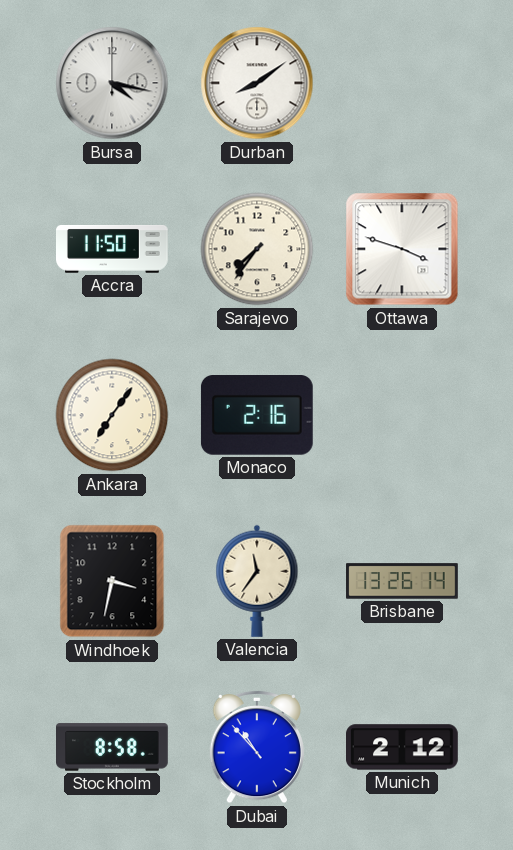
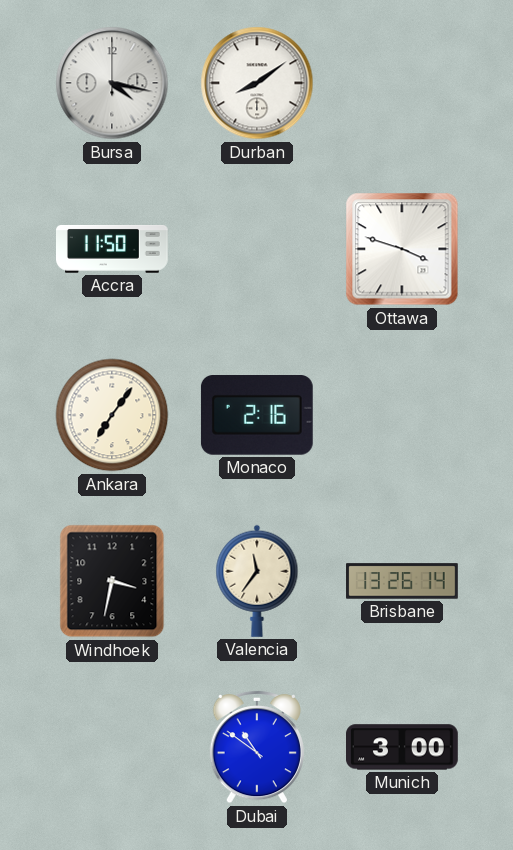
Sarajevo: 7:36 -> none (257, 249)
Stockholm: 8:58 -> none (113, 747)
Dubai: 10:53 -> 10:51 (257, 747)
Munich: 2:12 -> 3:00 (403, 747)
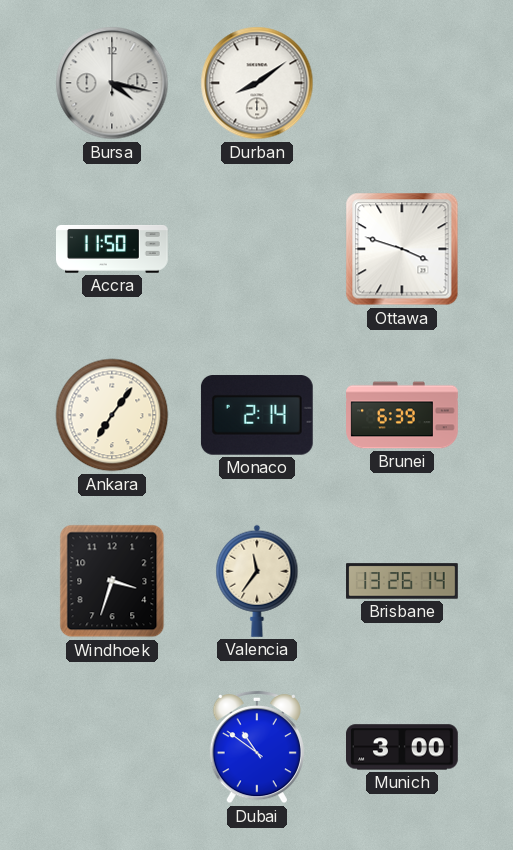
Monaco: 2:16 -> 2:14 (257, 416)
Brunei: none -> 6:39 (402, 415)
Windhoek: 3:32 -> 3:33 (112, 581)
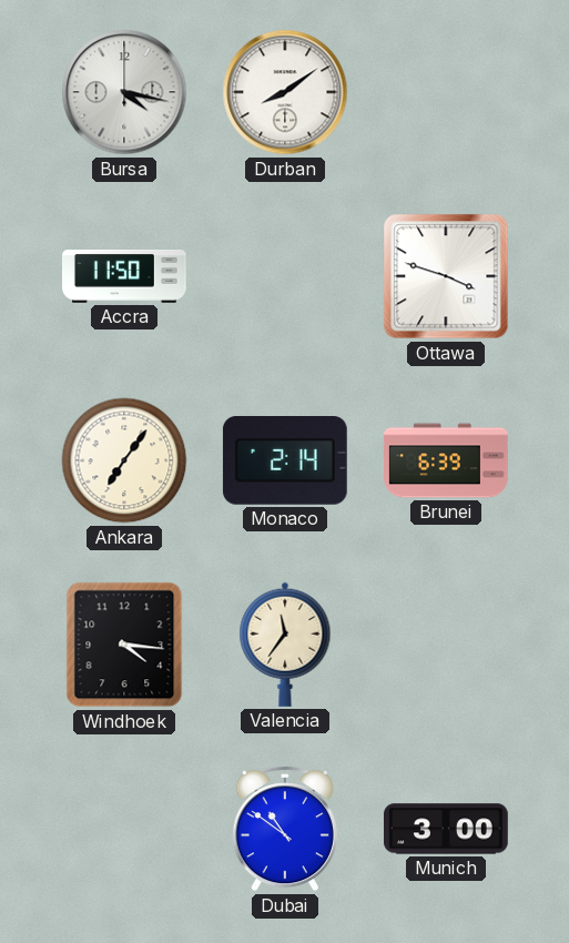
Windhoek: 3:33 -> 4:16 (124, 645)
Brisbane: 13:26 -> none (402, 581)
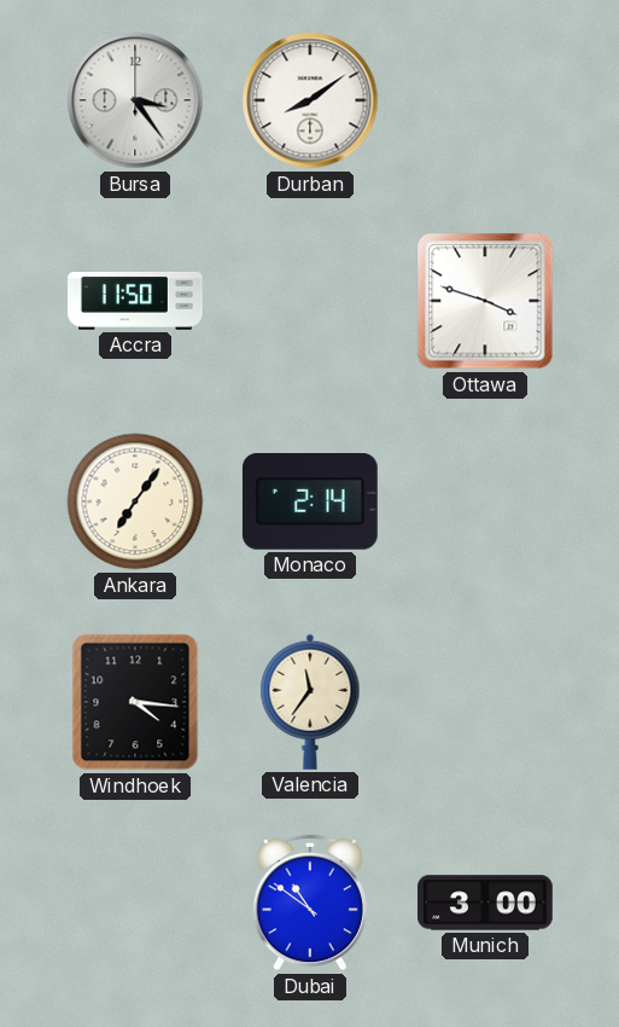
Bursa: 4:17 -> 3:24 (135, 100)
Brunei: 6:39 -> none (446, 460)
